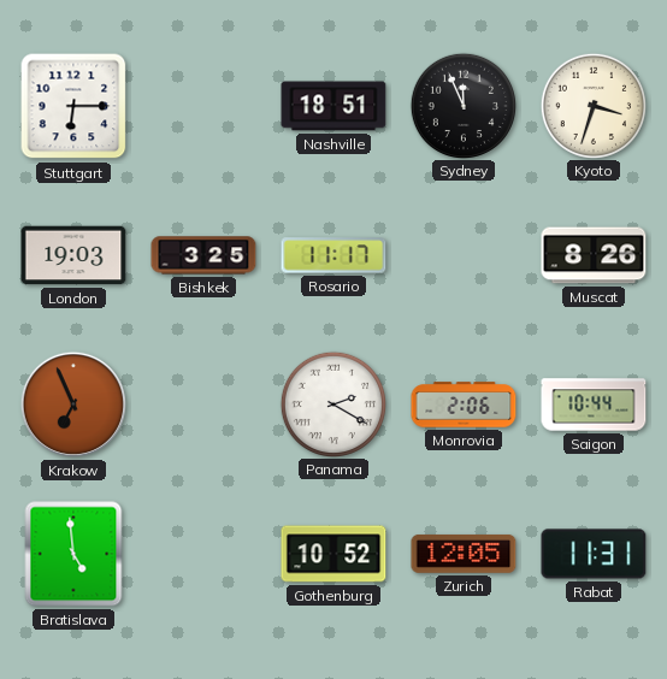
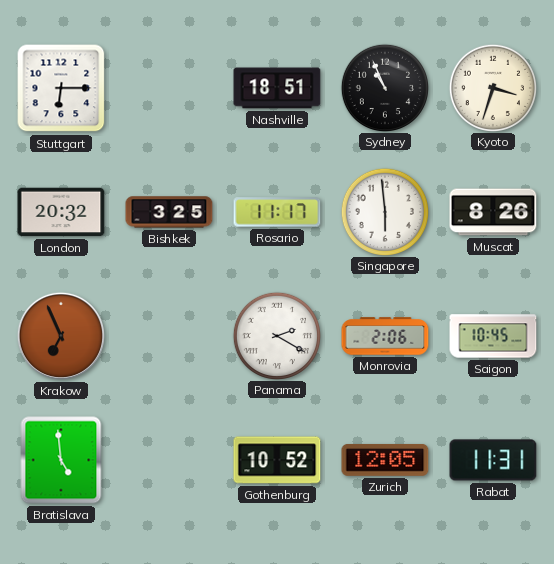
Sydney: 11:56 -> 10:56 (384, 87)
London: 19:03 -> 20:32 (61, 212)
Singapore: none -> 5:59 (384, 211)
Saigon: 10:44 -> 10:45 (493, 336)
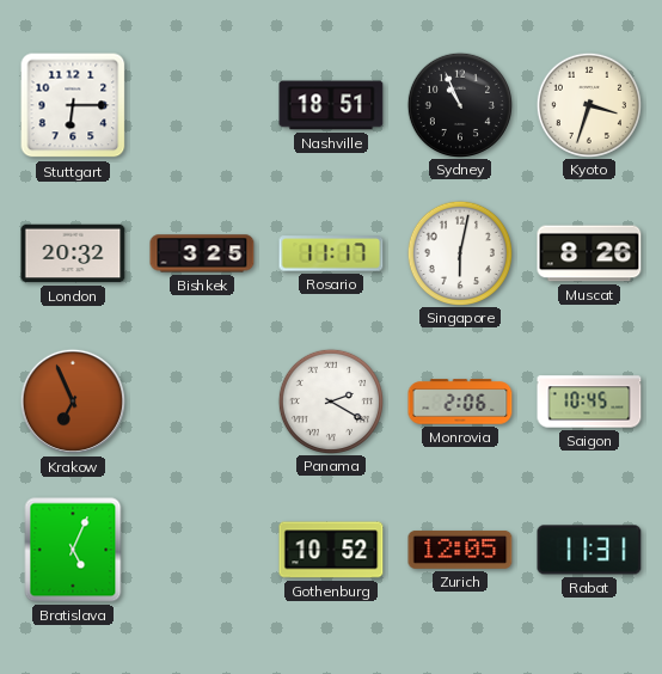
Singapore: 5:59 -> 6:02 (459, 252)
Bratislava: 4:59 -> 5:04 (73, 550)
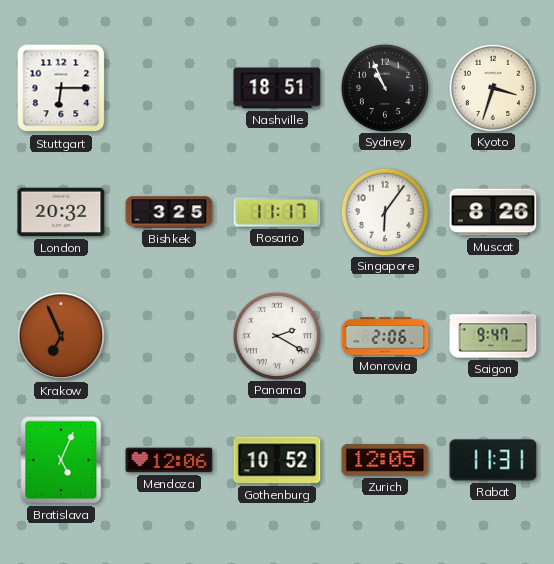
Singapore: 6:02 -> 6:06 (384, 211)
Saigon: 10:45 -> 9:47 (493, 336)
Mendoza: none -> 12:06 (169, 460)
